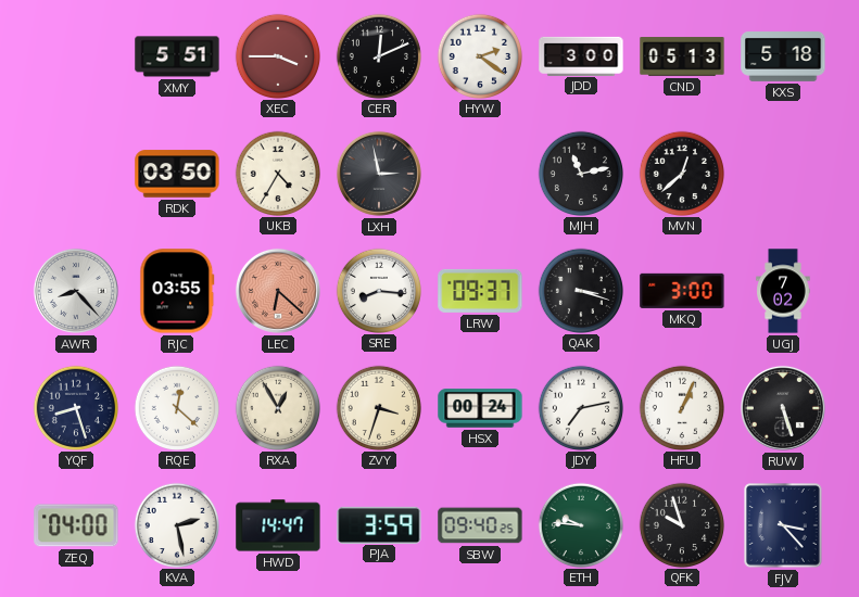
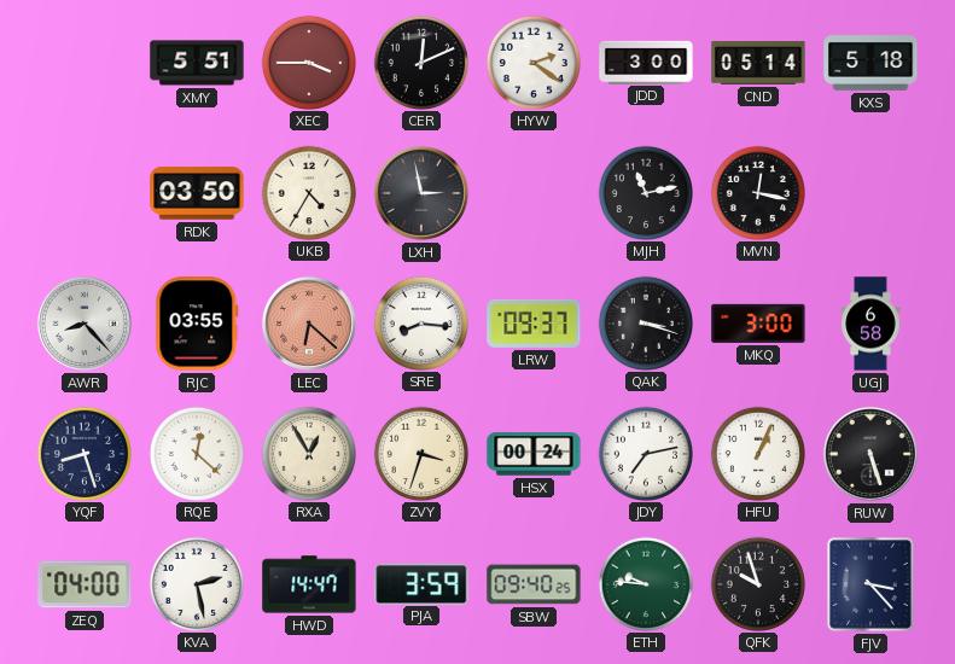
CND: 05:13 -> 05:14 (758, 63)
MVN: 12:38 -> 12:17 (757, 192)
UGJ: 7:02 -> 6:58 (870, 324)
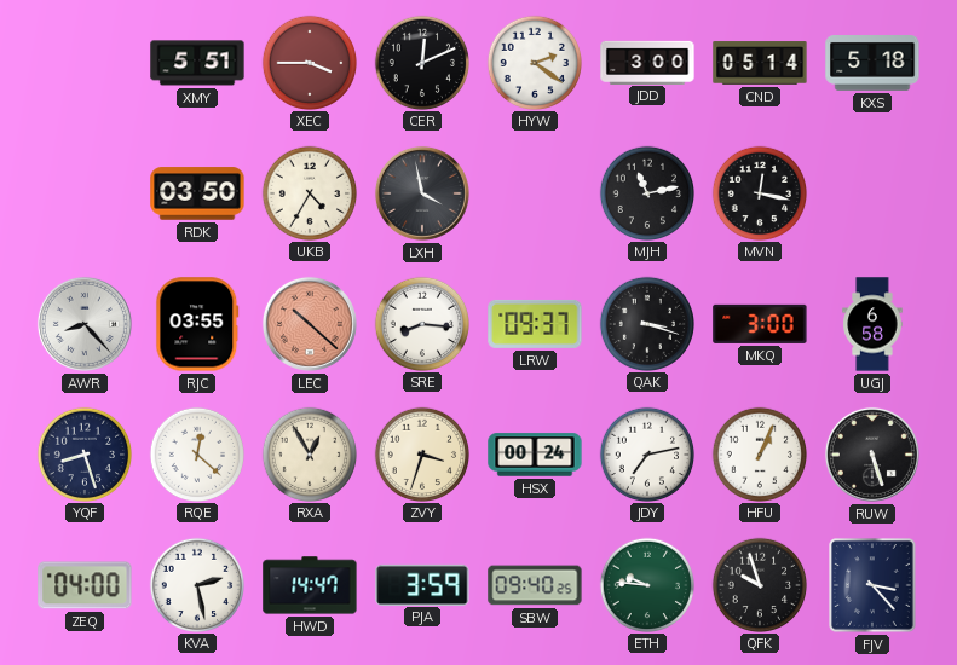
LXH: 2:58 -> 3:58 (422, 193)
LEC: 6:22 -> 10:22 (310, 324)
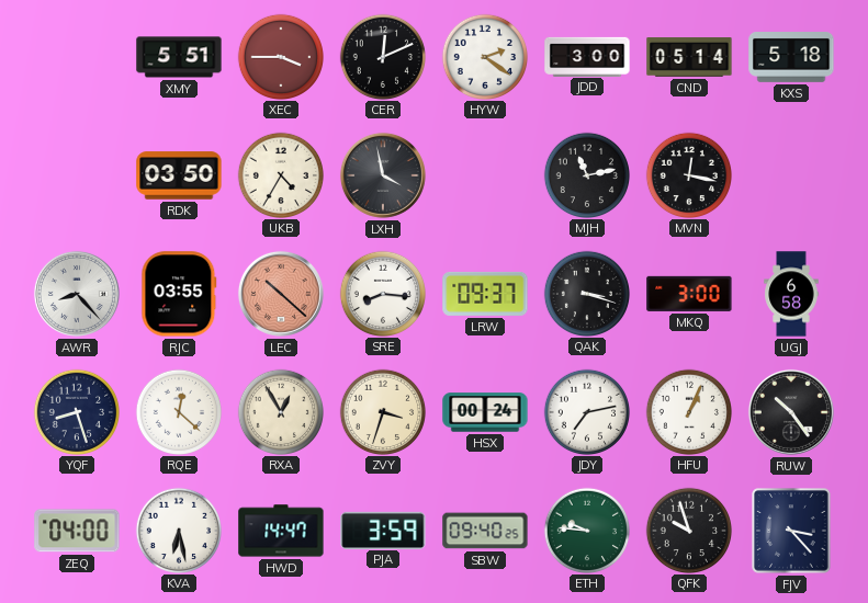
RUW: 5:27 -> 10:24 (791, 412)
KVA: 2:28 -> 6:28 (178, 530)
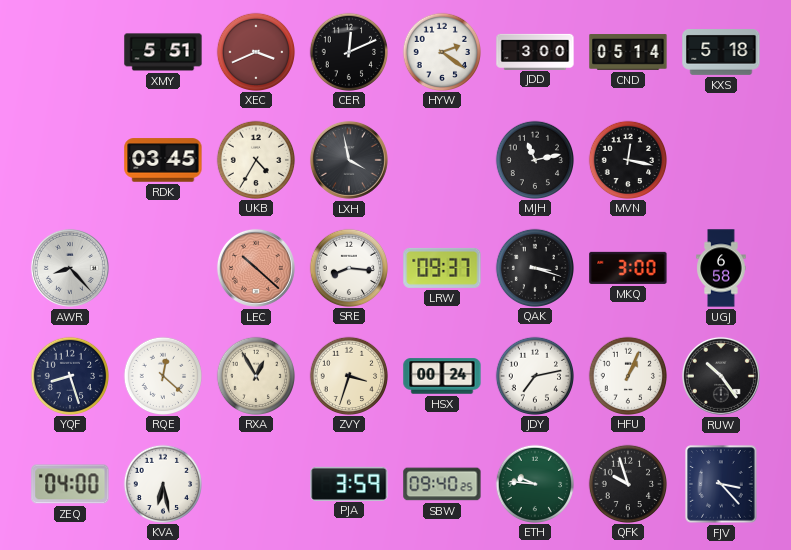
XEC: 3:45 -> 3:41 (255, 51)
RDK: 03:50 -> 03:45 (163, 160)
RJC: 03:55 -> none (179, 294)
HWD: 14:47 -> none (281, 531)
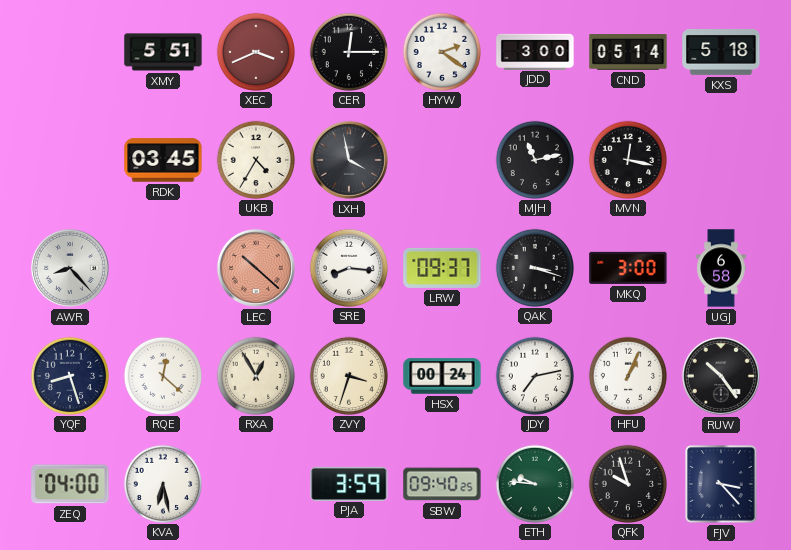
CER: 12:11 -> 12:15 (348, 51)
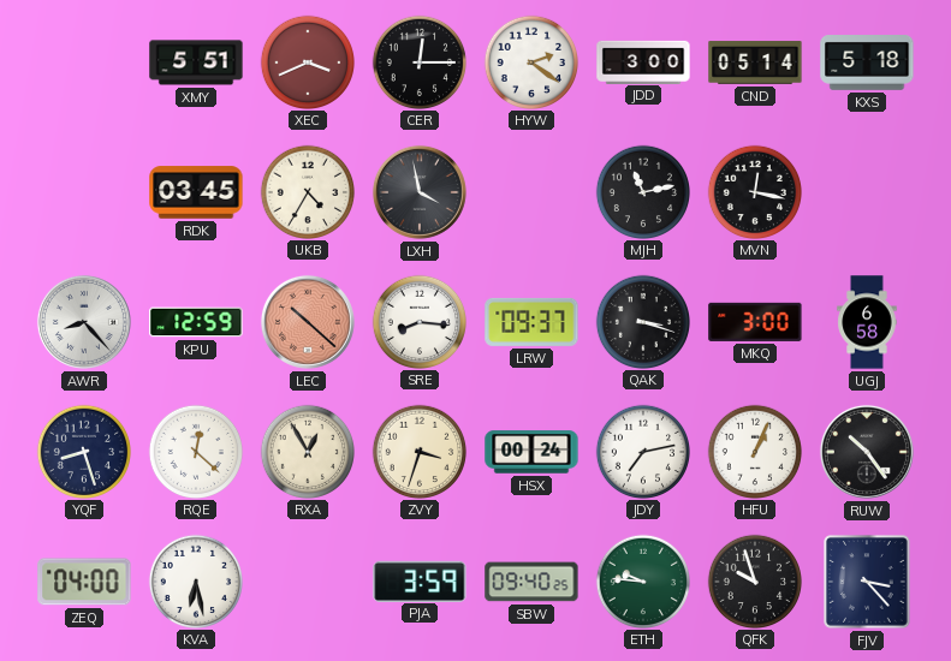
KPU: none -> 12:59 (196, 322)
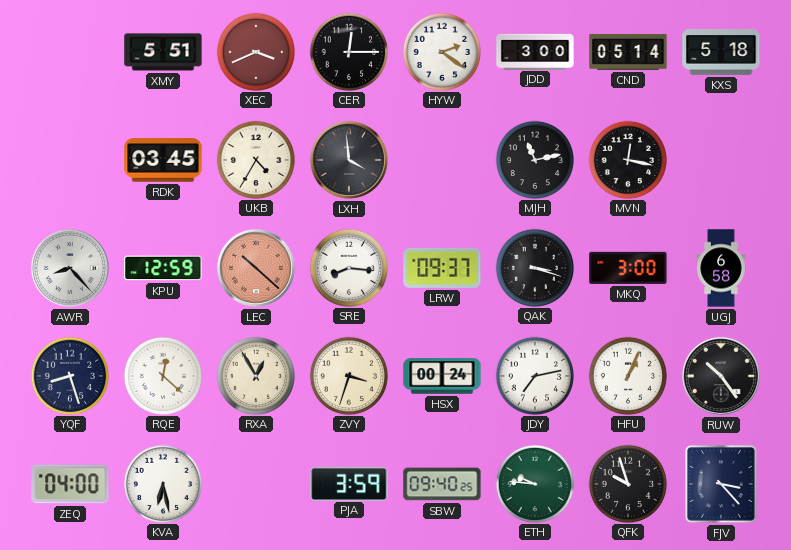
LXH: 3:58 -> 3:59 (349, 160)
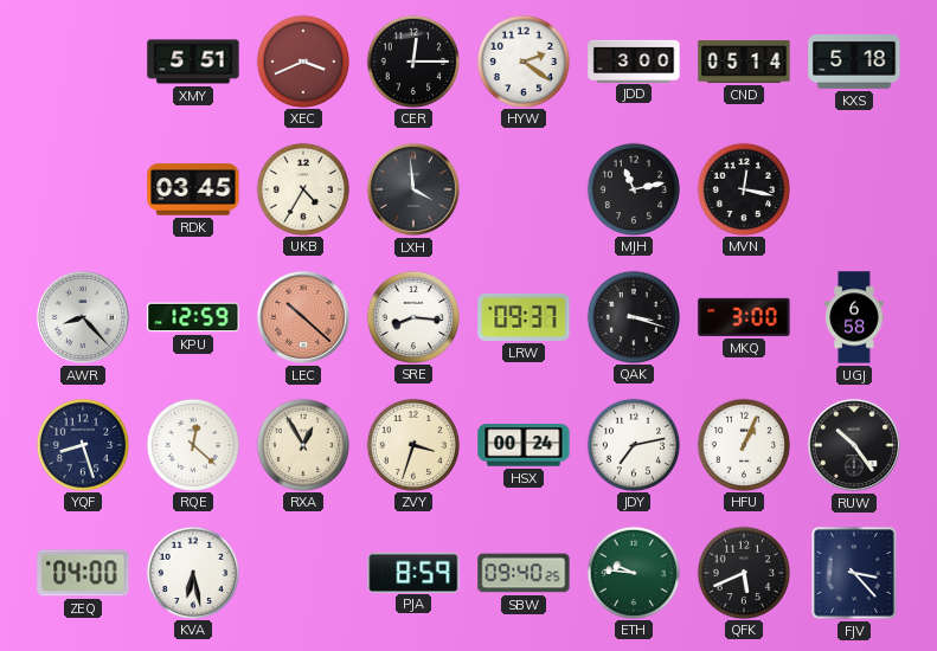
PJA: 3:59 -> 8:59 (413, 572)
QFK: 9:57 -> 5:41 (743, 572)
